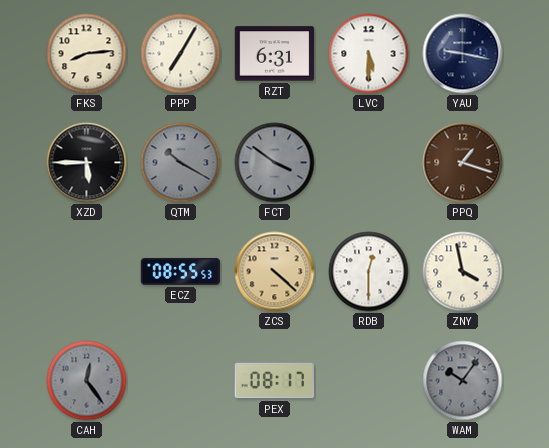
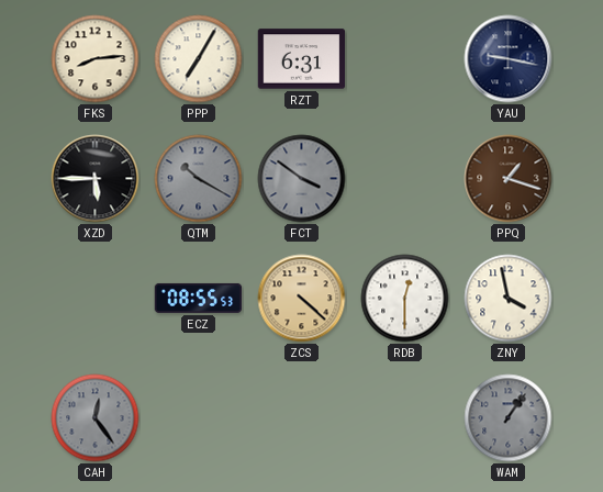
LVC: 5:30 -> none (369, 54)
PEX: 08:17 -> none (274, 381)
WAM: 10:06 -> 1:06 (509, 418)
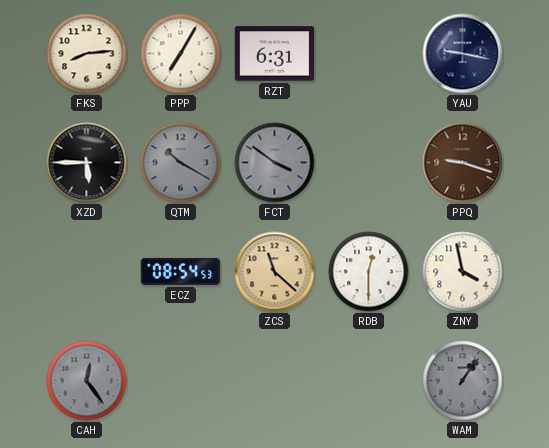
PPQ: 1:18 -> 9:18 (463, 163)
ECZ: 08:55 -> 08:54 (181, 271)
ZCS: 4:22 -> 11:22 (275, 272)
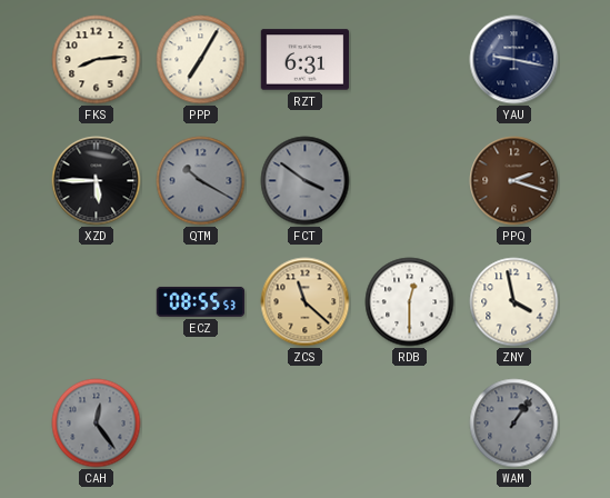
PPQ: 9:18 -> 2:18 (514, 181)
ECZ: 08:54 -> 08:55 (201, 301)
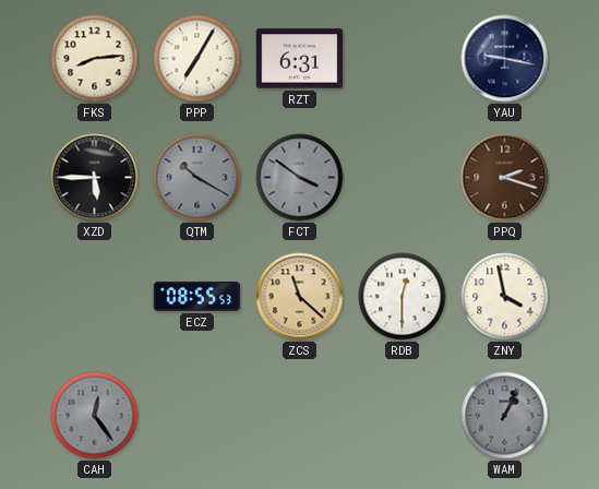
WAM: 1:06 -> 1:04 (505, 416)
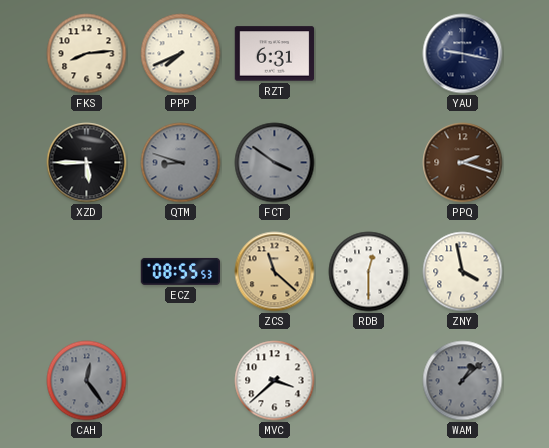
PPP: 7:05 -> 7:41 (181, 54)
QTM: 10:20 -> 8:48 (181, 163)
MVC: none -> 3:38 (275, 381)
WAM: 1:04 -> 1:08 (463, 381)
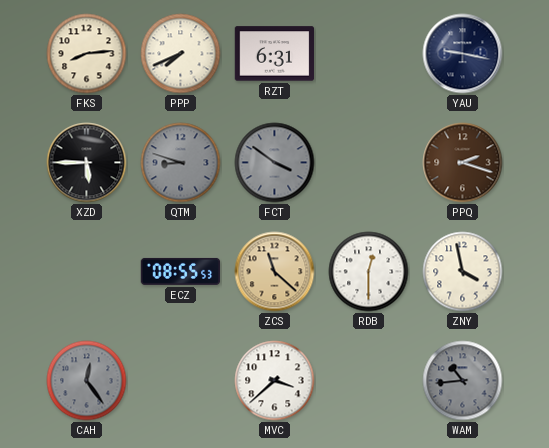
WAM: 1:08 -> 10:44 (463, 381)
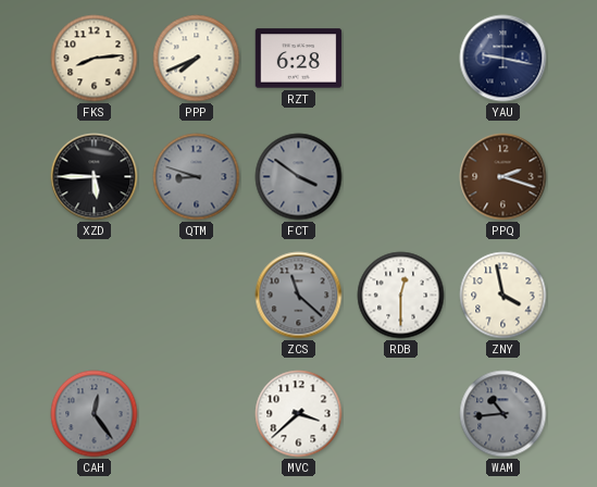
RZT: 6:31 -> 6:28 (299, 59)
ECZ: 08:55 -> none (181, 271)
ZCS dial: champagne -> grey (299, 296)
